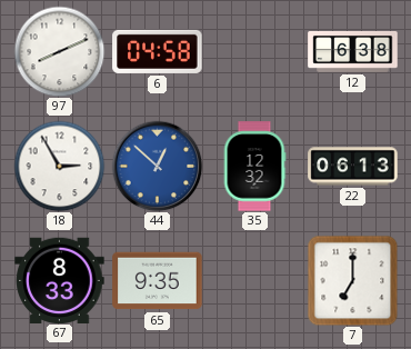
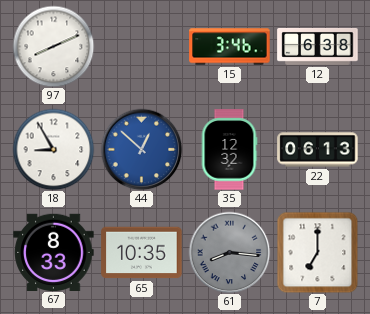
6: 04:58 -> none (158, 51)
15: none -> 3:46 (230, 47)
18: 2:55 -> 8:55 (53, 149)
65: 9:35 -> 10:35 (142, 253)
61: none -> 8:16 (229, 252)
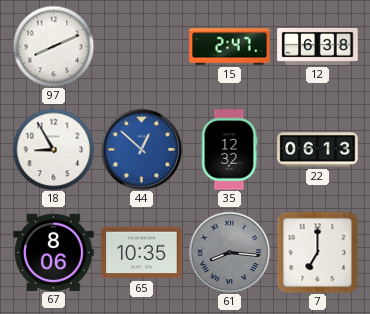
15: 3:46 -> 2:47 (230, 47)
67: 8:33 -> 8:06 (54, 252)
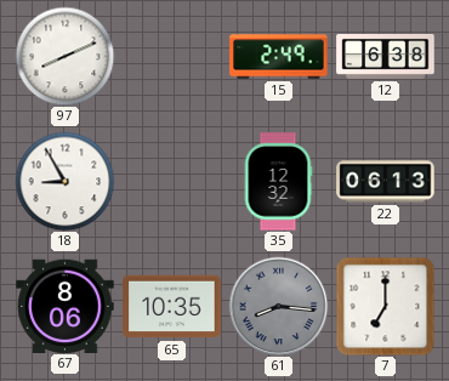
15: 2:47 -> 2:49 (279, 57)
44: 12:52 -> none (141, 149)
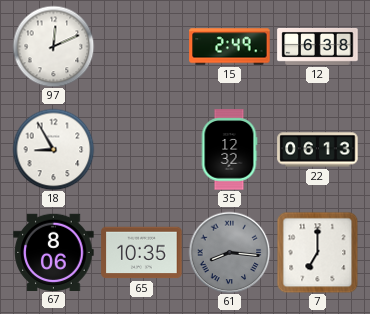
97: 8:11 -> 12:11 (53, 46)
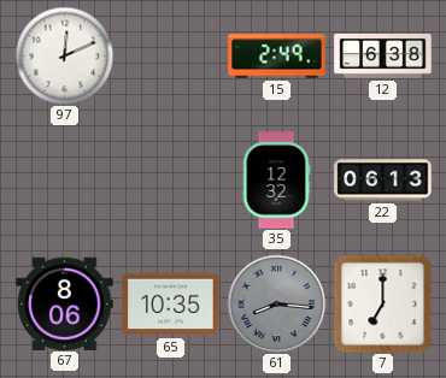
18: 8:55 -> none (53, 149)
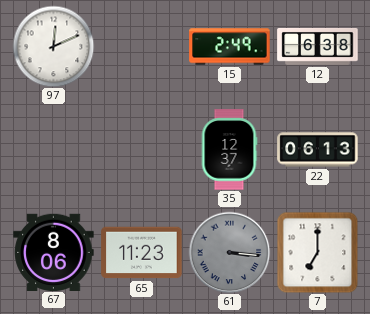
35: 12:32 -> 12:37 (229, 150)
65: 10:35 -> 11:23 (142, 253)
61: 8:16 -> 3:16 (229, 252)
